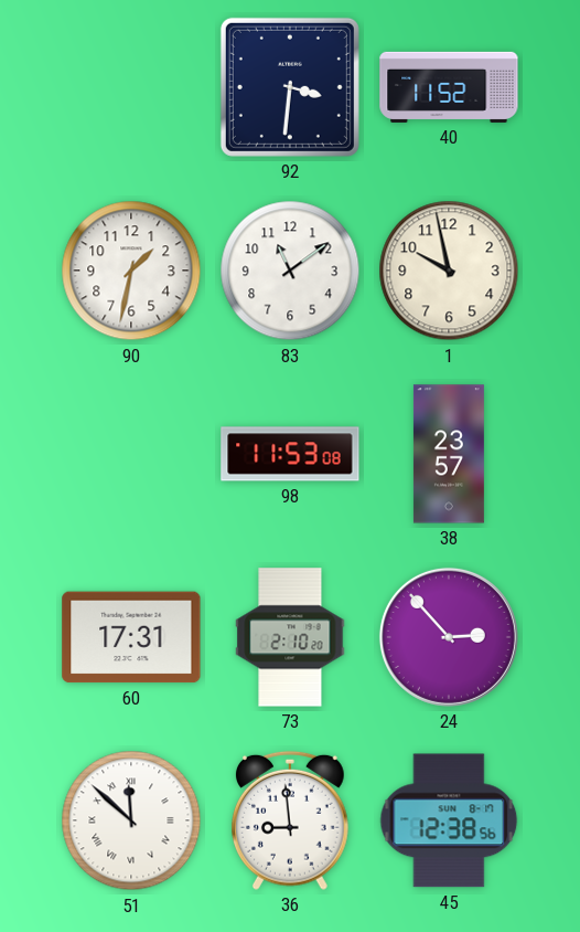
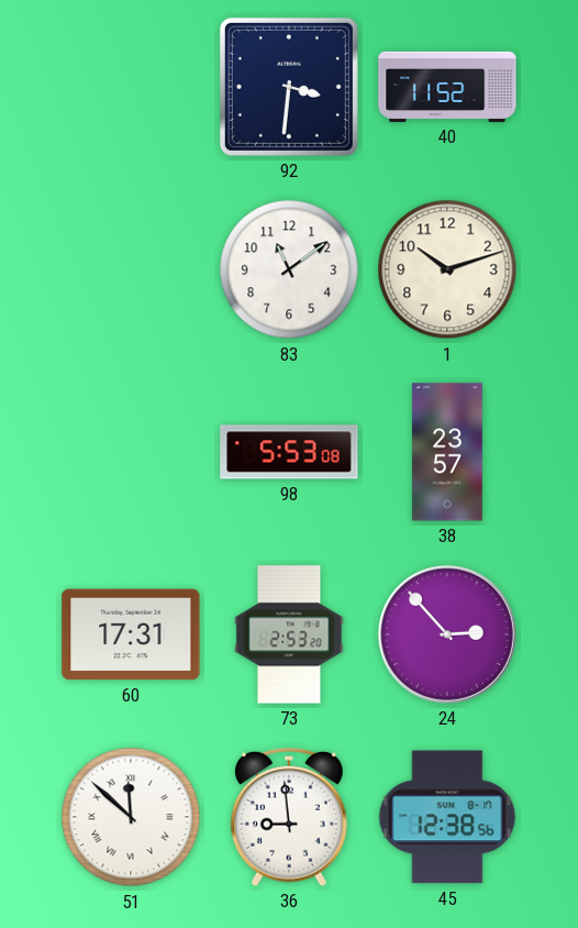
90: 1:32 -> none (131, 271)
1: 9:58 -> 10:12 (447, 269)
98: 11:53 -> 5:53 (289, 452)
73: 2:10 -> 2:53 (289, 634)
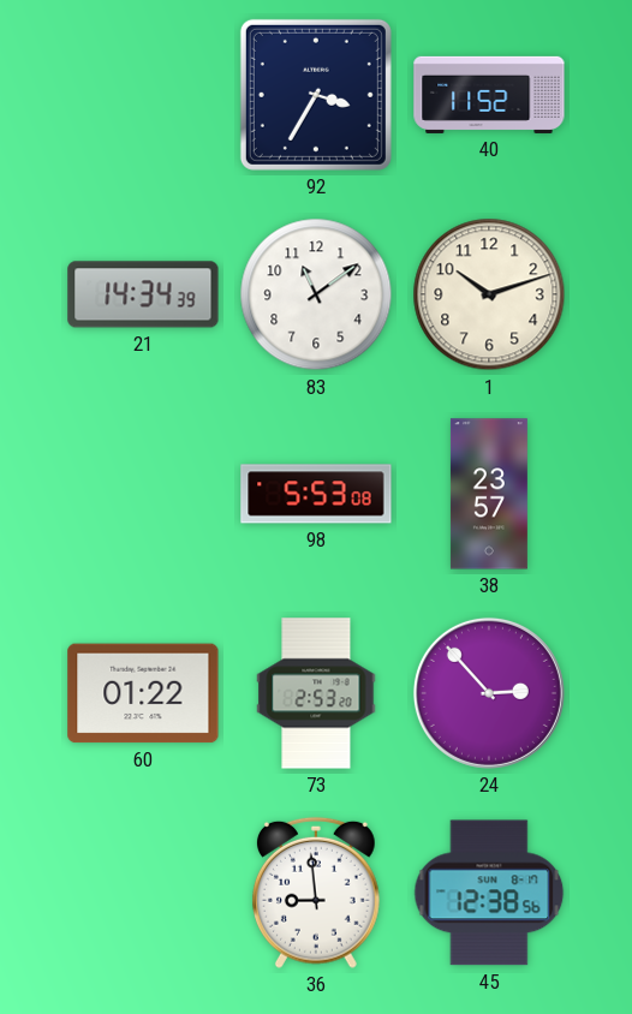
92: 3:31 -> 3:35 (316, 95)
21: none -> 14:34 (143, 294)
60: 17:31 -> 01:22 (143, 693)
51: 11:52 -> none (131, 817)
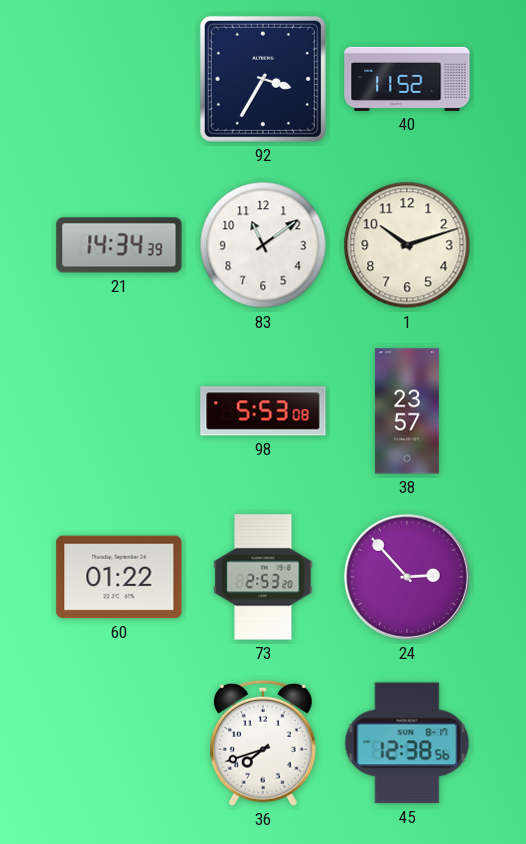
36: 8:59 -> 7:42 (263, 743)
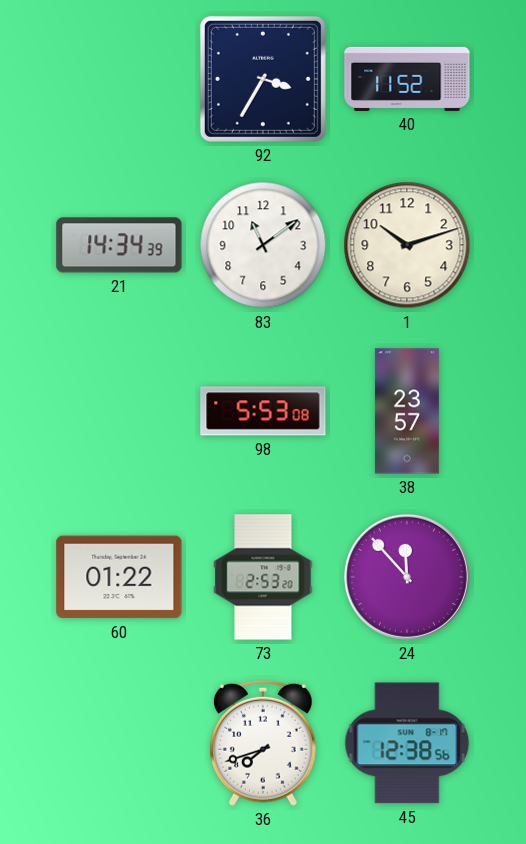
24: 2:53 -> 11:53 (407, 577)
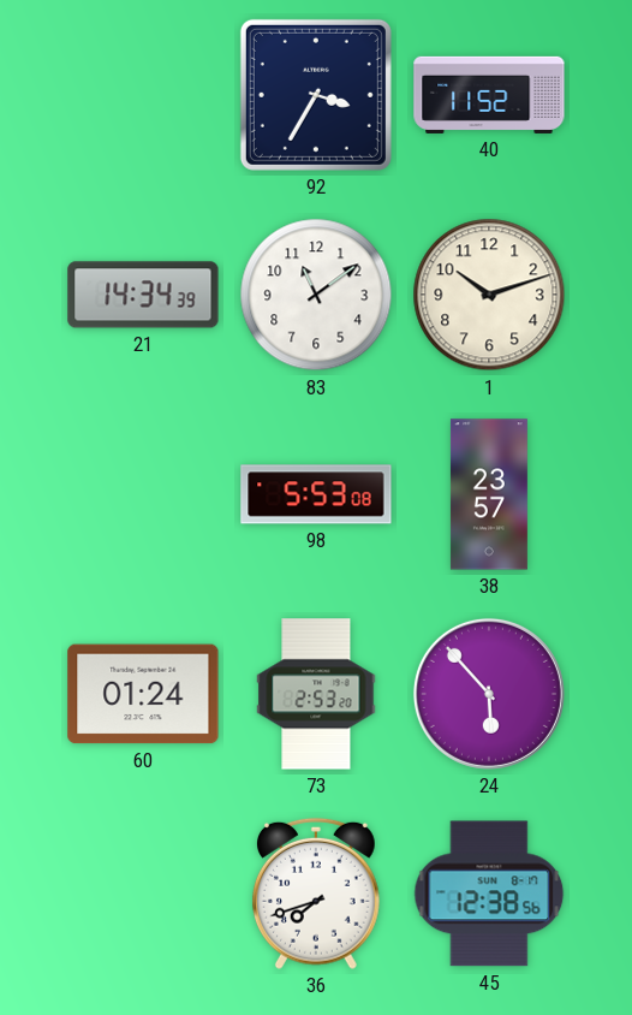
60: 01:22 -> 01:24 (143, 694)
24: 11:53 -> 5:53 (489, 694)
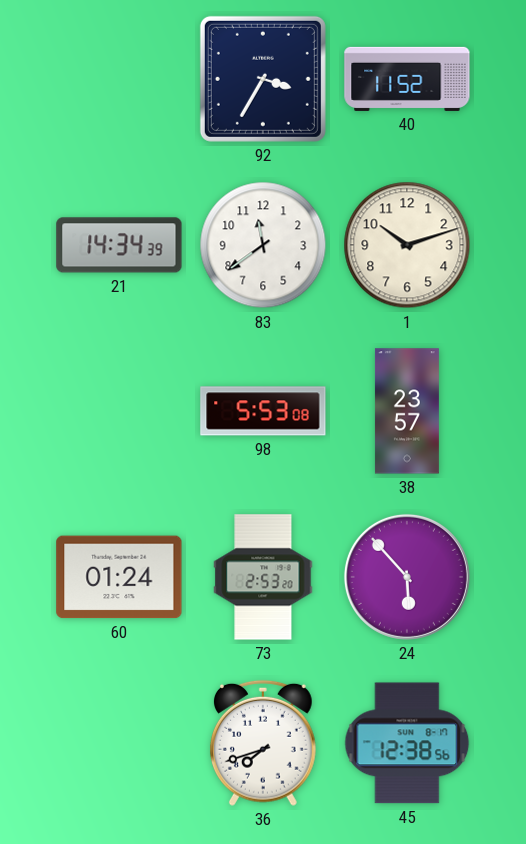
83: 11:09 -> 11:39 (263, 245)
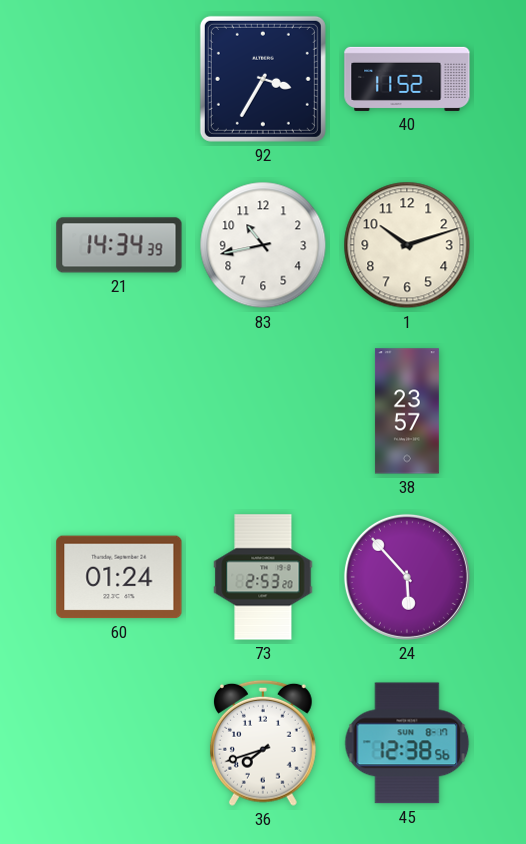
83: 11:39 -> 10:43 (263, 245)
98: 5:53 -> none (263, 411)
